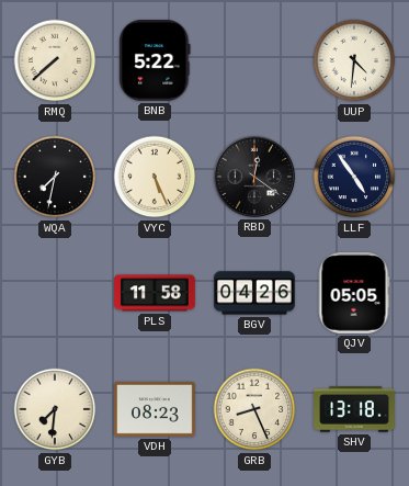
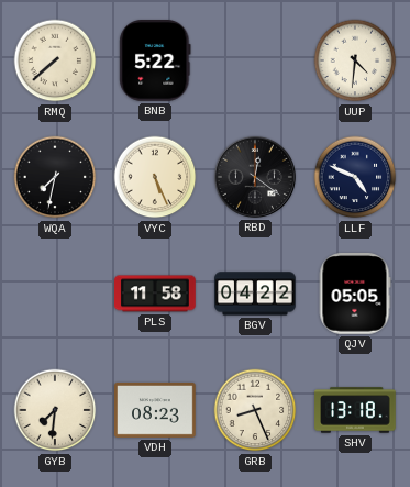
LLF: 4:54 -> 4:49 (355, 177)
BGV: 04:26 -> 04:22 (255, 294)
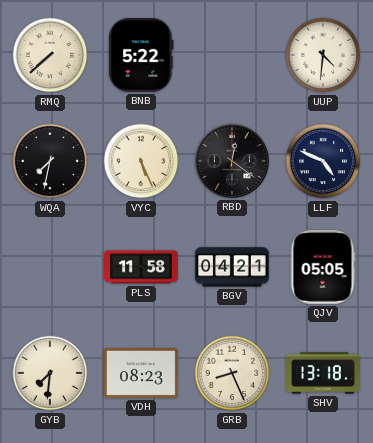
BGV: 04:22 -> 04:21 (232, 267)
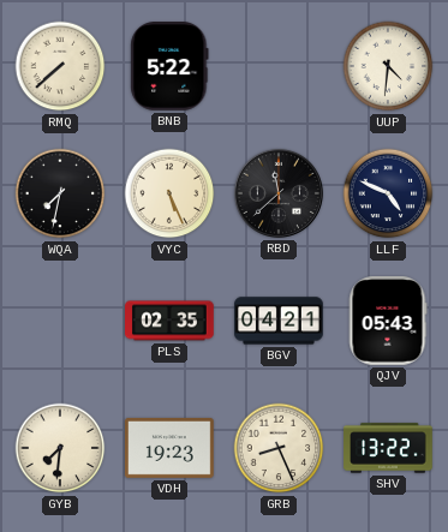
RBD: 12:21 -> 11:38 (279, 193)
PLS: 11:58 -> 02:35 (169, 321)
QJV: 05:05 -> 05:43 (388, 322)
VDH: 08:23 -> 19:23 (171, 448)
SHV: 13:18 -> 13:22 (388, 448)
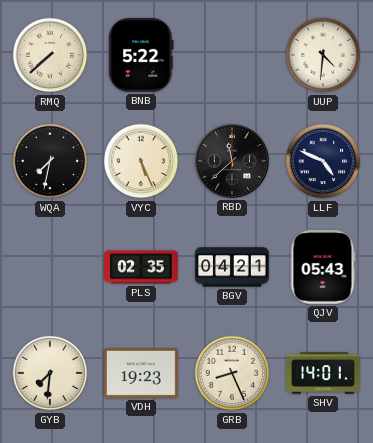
SHV: 13:22 -> 14:01 (323, 373)
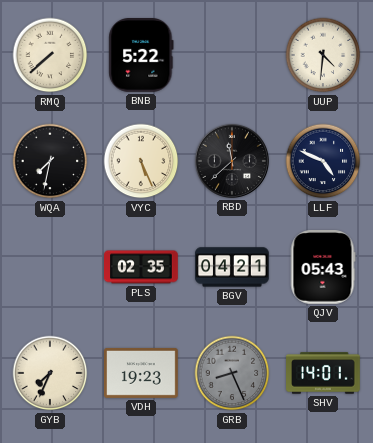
GYB: 7:31 -> 7:34 (50, 373)
GRB dial: cream -> grey (232, 373)
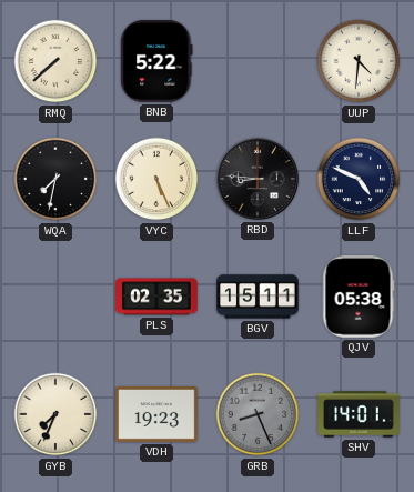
RBD: 11:38 -> 8:46 (258, 179)
BGV: 04:21 -> 15:11 (258, 297)
QJV: 05:43 -> 05:38 (359, 298)
